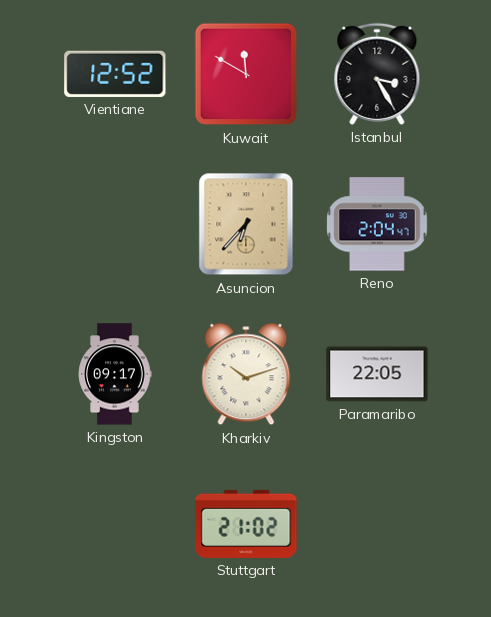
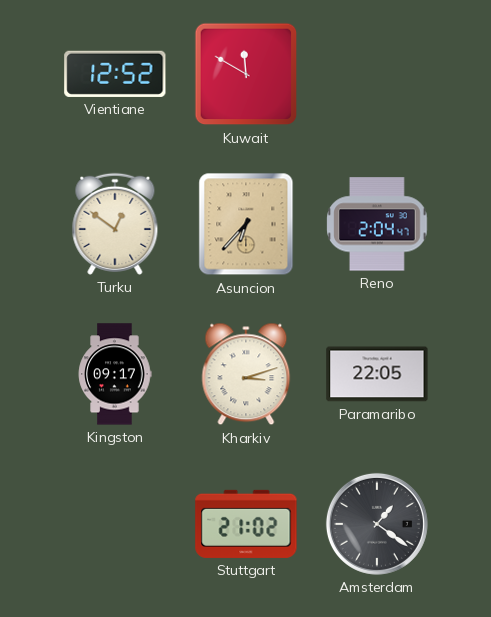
Istanbul: 3:25 -> none (377, 74)
Turku: none -> 12:51 (115, 224)
Kharkiv: 10:12 -> 3:12 (246, 374)
Amsterdam: none -> 1:21 (377, 524)
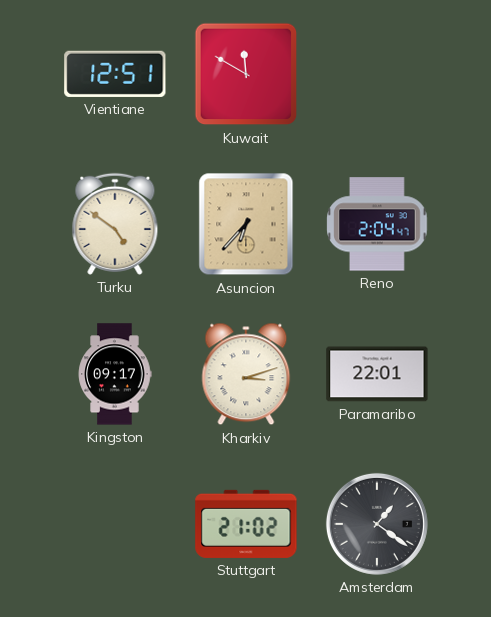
Vientiane: 12:52 -> 12:51 (115, 74)
Turku: 12:51 -> 4:51 (115, 224)
Paramaribo: 22:05 -> 22:01 (377, 374)
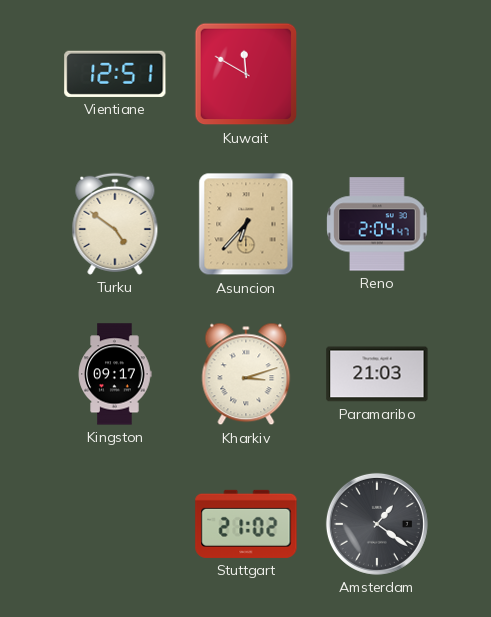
Paramaribo: 22:01 -> 21:03 (377, 374)
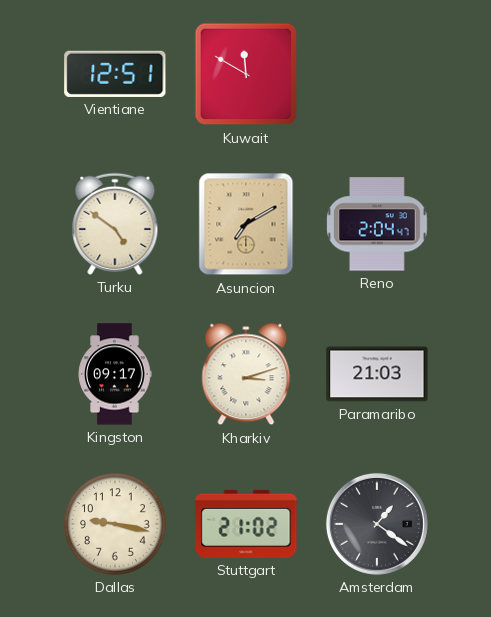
Asuncion: 6:37 -> 7:10 (246, 224)
Dallas: none -> 9:17 (115, 524)
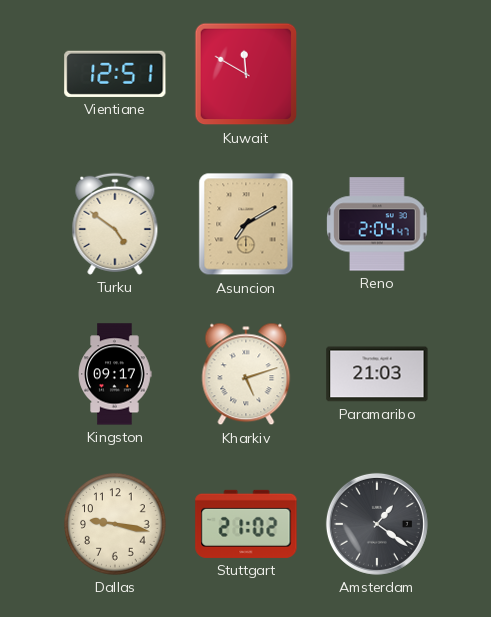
Kharkiv: 3:12 -> 5:12 (246, 374)
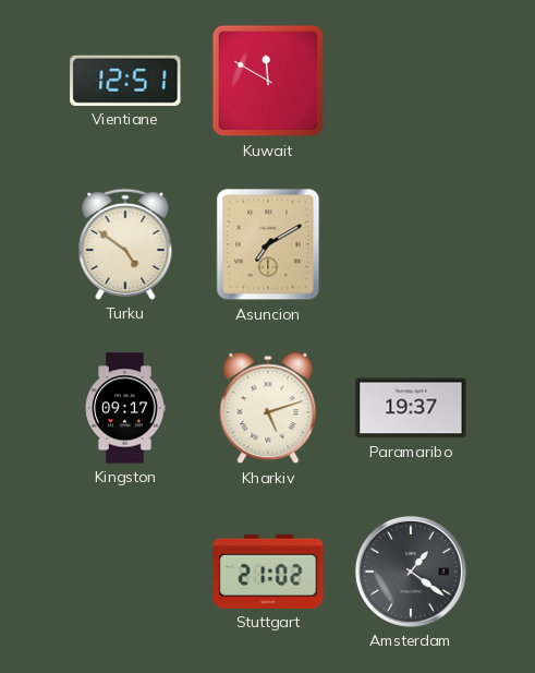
Reno: 2:04 -> none (377, 224)
Paramaribo: 21:03 -> 19:37 (411, 408)
Dallas: 9:17 -> none (115, 524)
